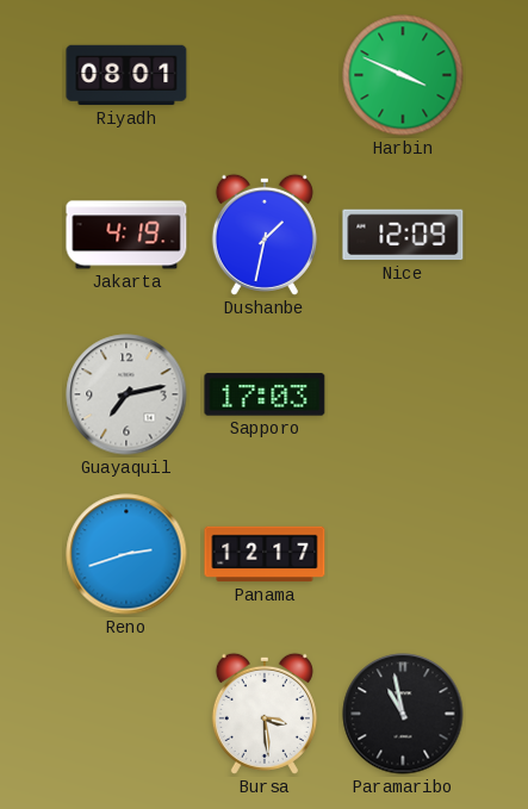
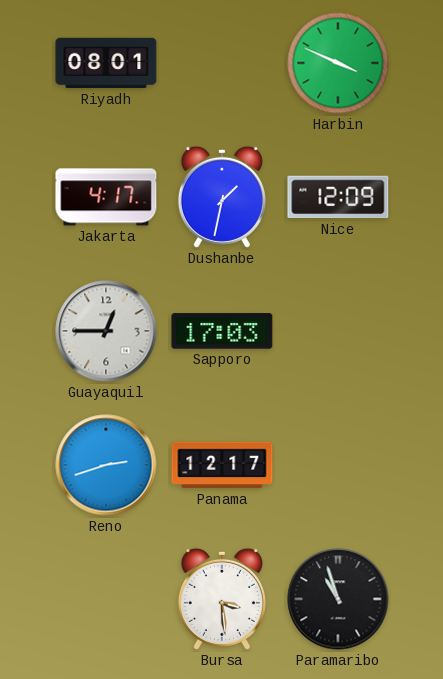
Jakarta: 4:19 -> 4:17 (106, 197)
Guayaquil: 7:13 -> 12:45 (106, 331)
Paramaribo: 10:58 -> 10:57 (338, 599)
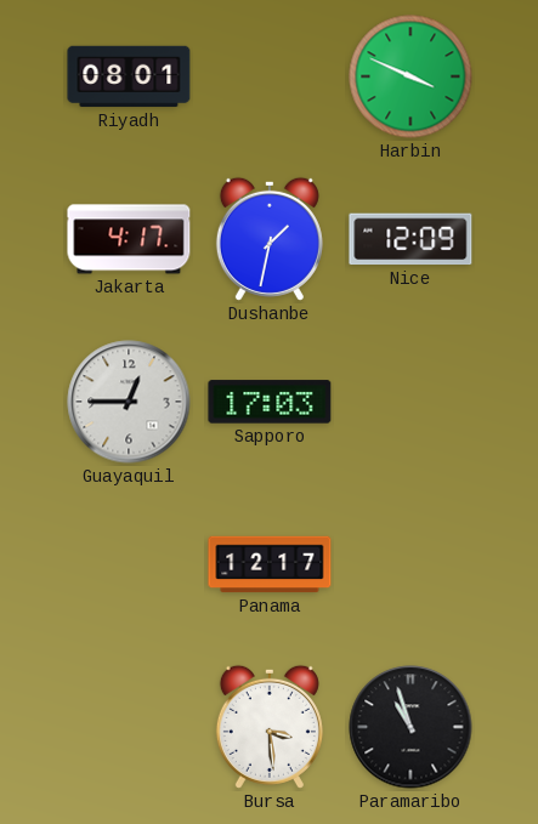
Reno: 2:42 -> none (106, 465)
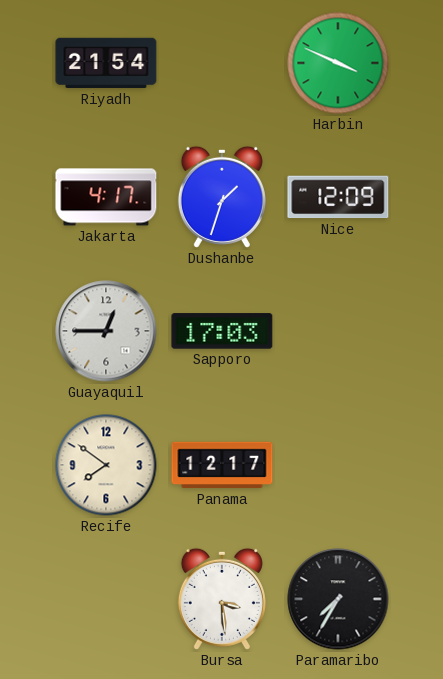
Riyadh: 08:01 -> 21:54 (106, 63)
Dushanbe: 1:32 -> 1:33 (222, 197)
Recife: none -> 7:51 (106, 465)
Paramaribo: 10:57 -> 7:35 (338, 599)
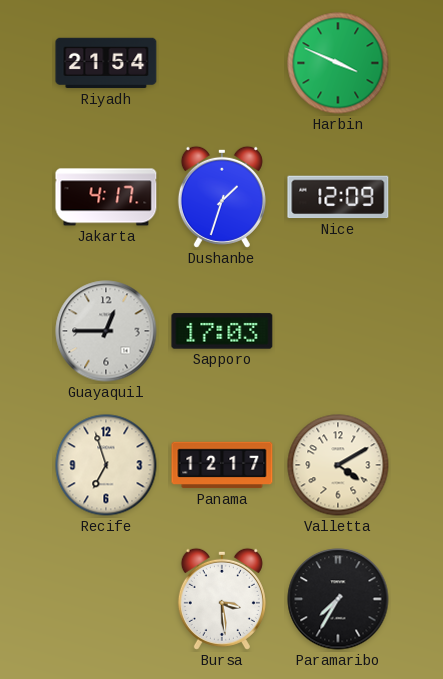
Recife: 7:51 -> 6:57 (106, 465)
Valletta: none -> 4:10 (338, 465)
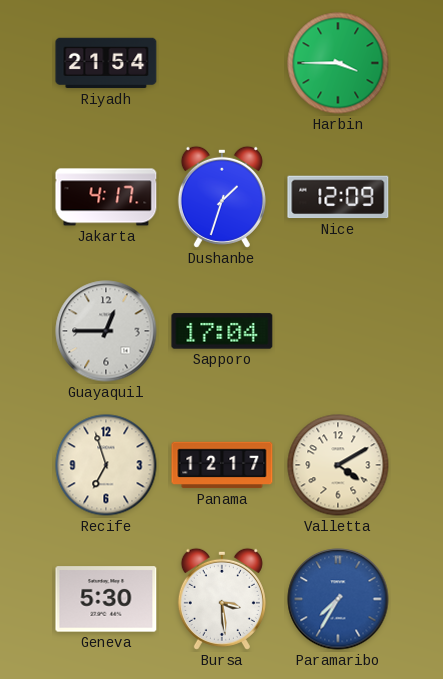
Harbin: 3:49 -> 3:45 (338, 63)
Sapporo: 17:03 -> 17:04 (222, 331)
Geneva: none -> 5:30 (106, 599)
Paramaribo dial: black -> blue (338, 599)
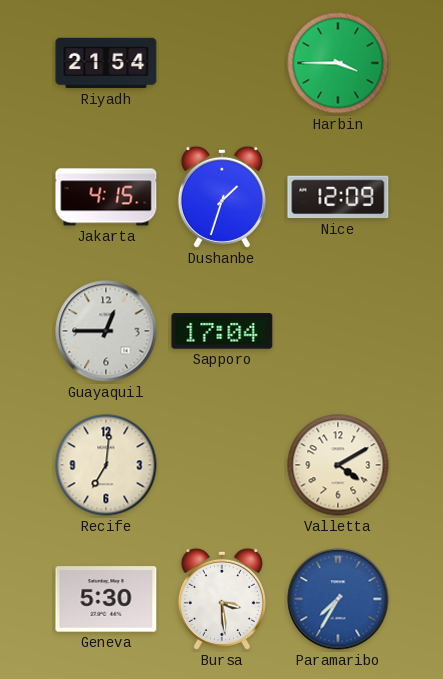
Jakarta: 4:17 -> 4:15 (106, 197)
Recife: 6:57 -> 7:01 (106, 465)
Panama: 12:17 -> none (222, 465)
